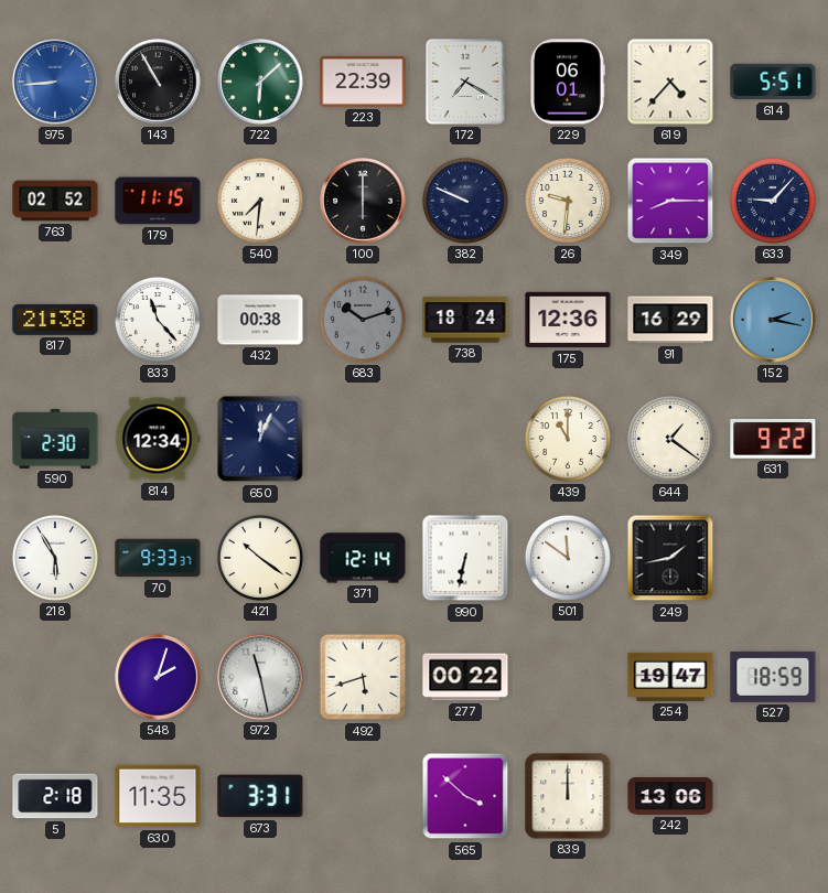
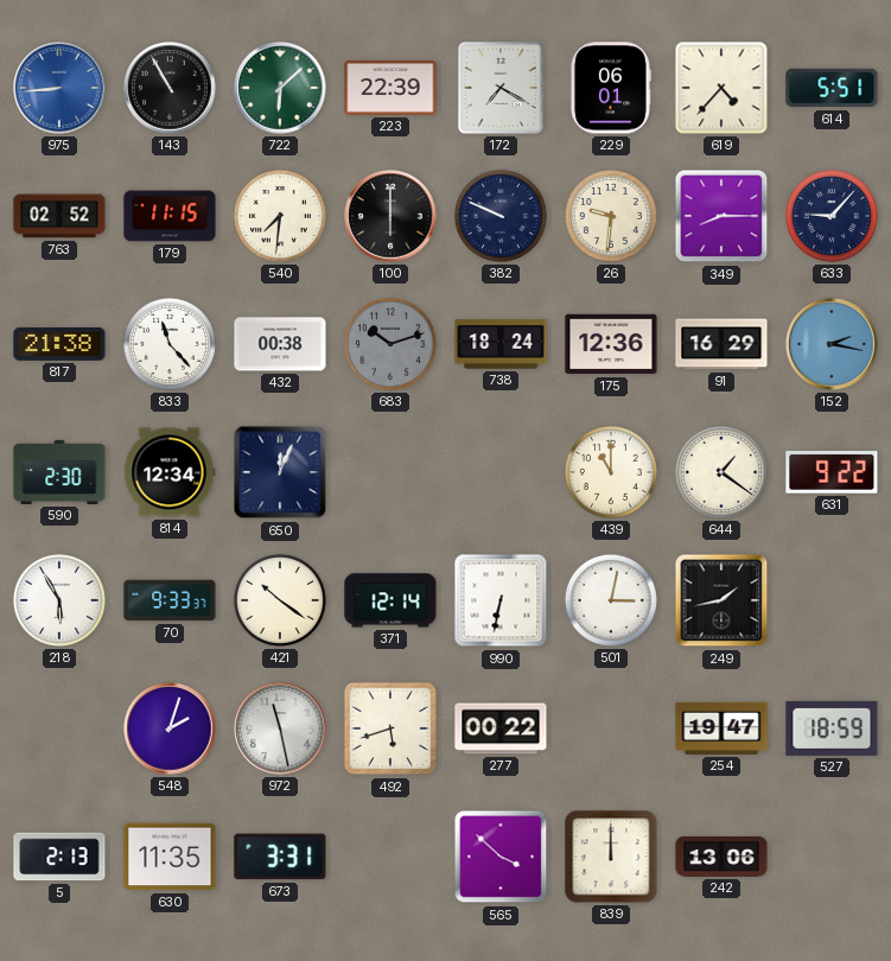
501: 11:51 -> 3:02 (611, 600)
5: 2:18 -> 2:13 (59, 857)
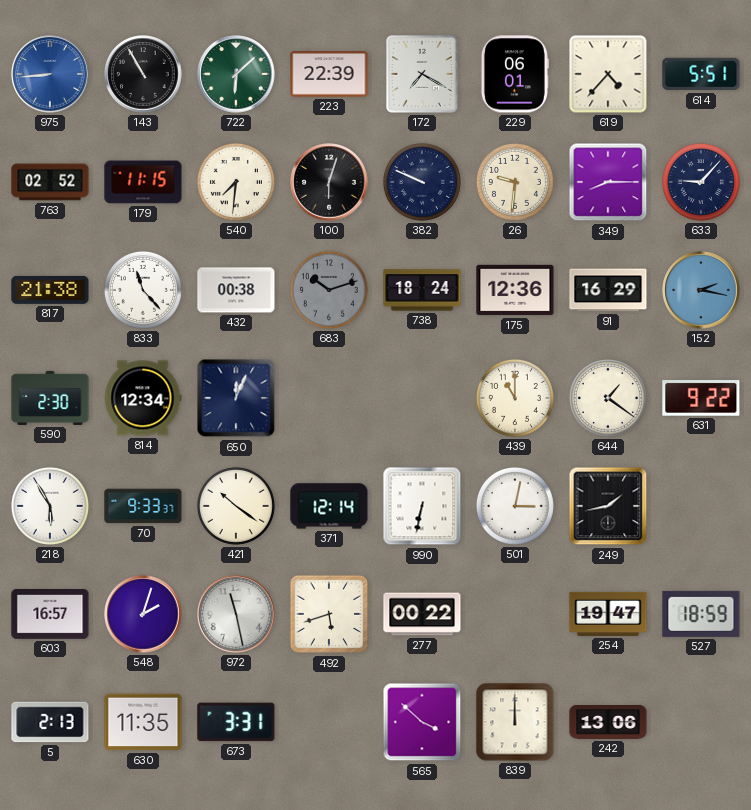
100: 6:00 -> 6:03 (329, 182)
603: none -> 16:57 (50, 615)
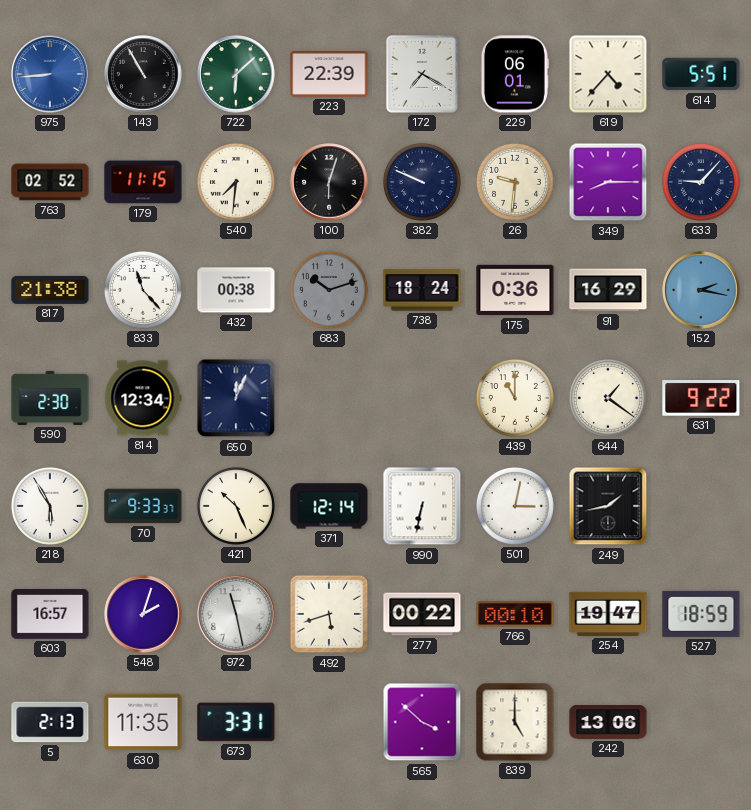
175: 12:36 -> 0:36 (515, 290)
421: 10:21 -> 10:26 (236, 506)
766: none -> 00:10 (515, 614)
839: 12:00 -> 5:00 (515, 722)
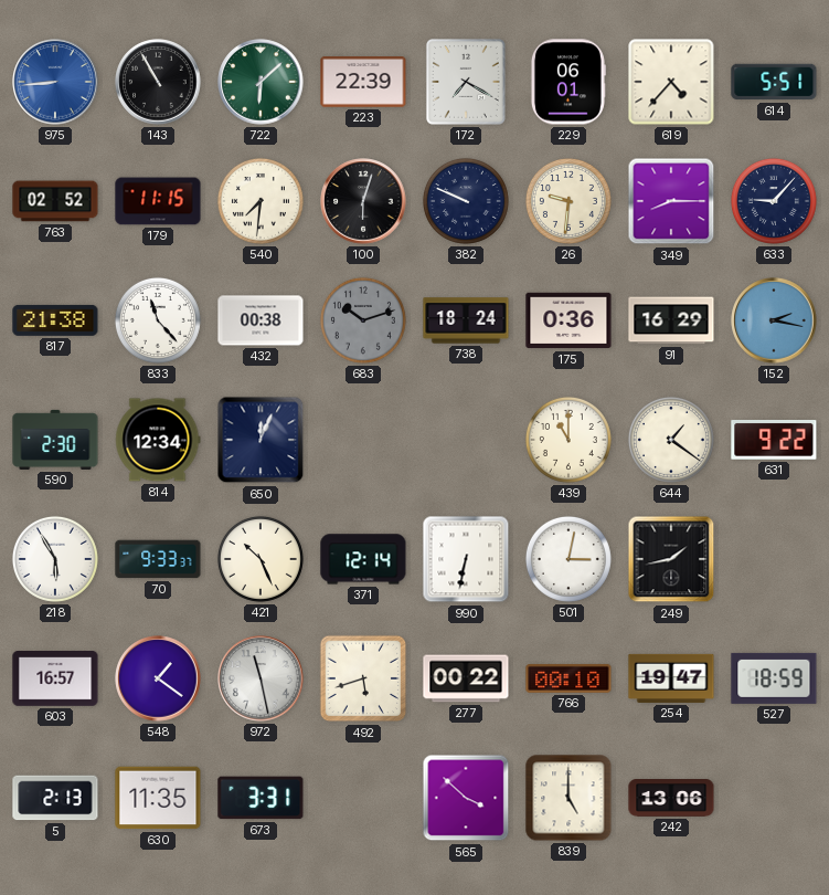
548: 2:03 -> 1:21 (158, 678)
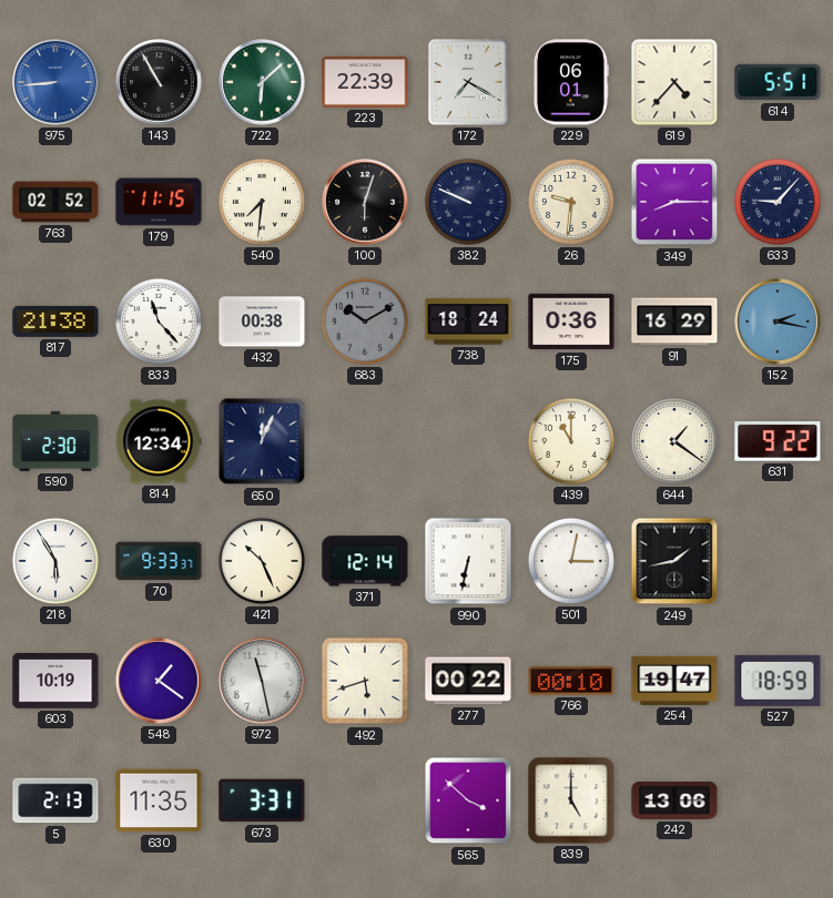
683: 10:12 -> 10:10 (365, 322)
603: 16:57 -> 10:19 (55, 682)
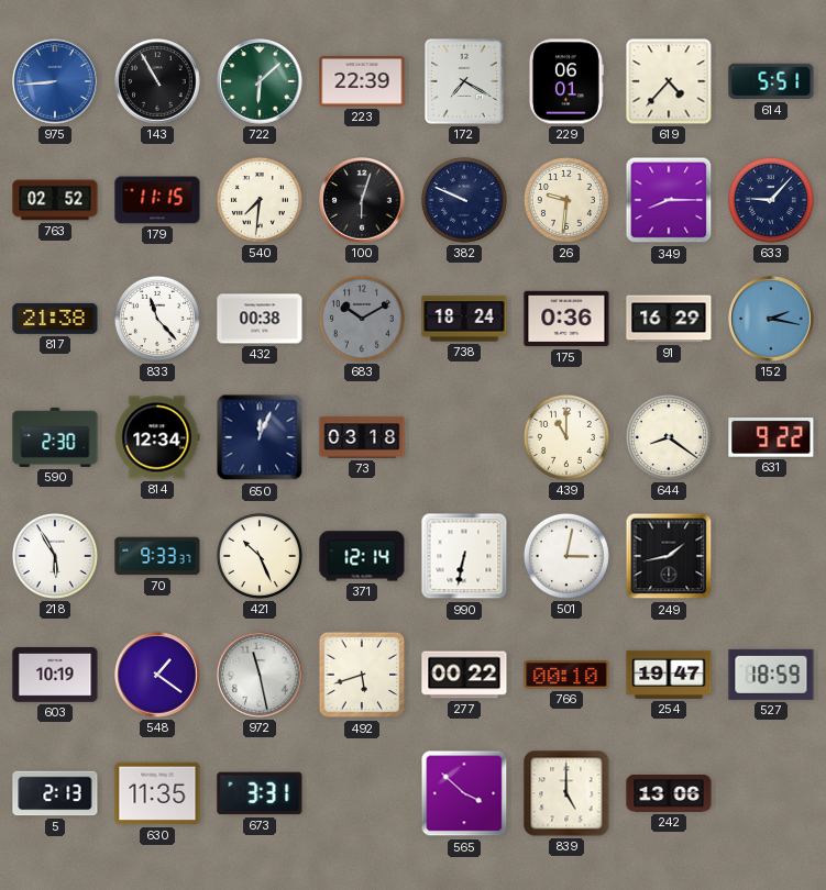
73: none -> 03:18 (362, 437)
644: 1:21 -> 8:21 (669, 437)
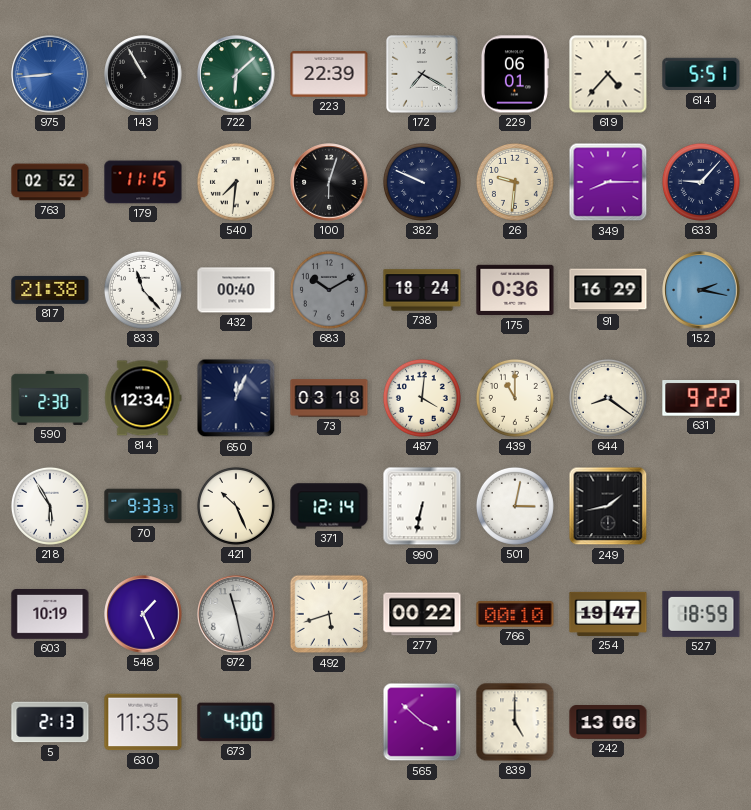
432: 00:38 -> 00:40 (236, 290)
487: none -> 4:01 (422, 398)
548: 1:21 -> 1:26 (143, 614)
673: 3:31 -> 4:00 (236, 722)
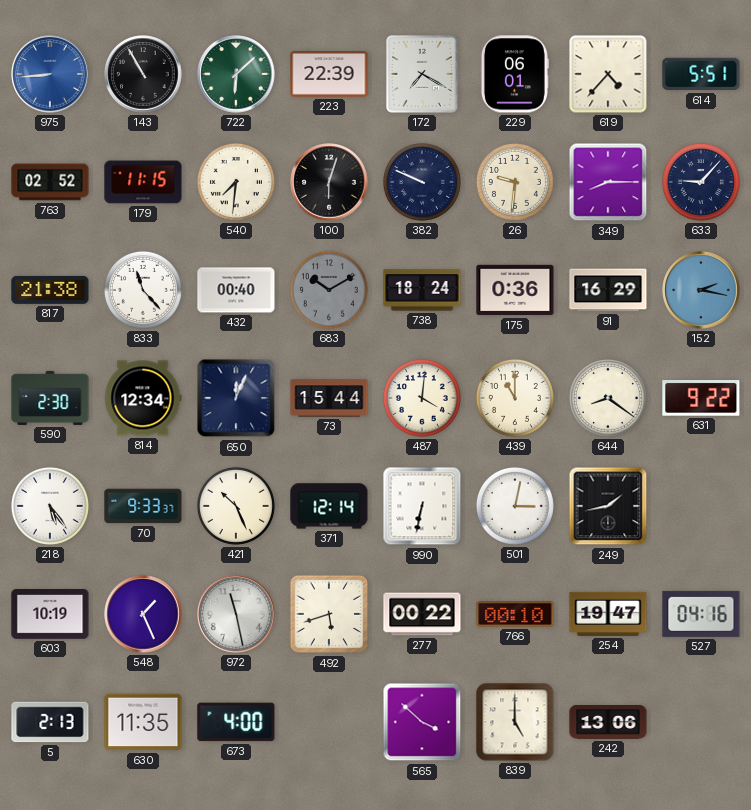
73: 03:18 -> 15:44 (329, 398)
218: 5:55 -> 5:24 (50, 506)
527: 18:59 -> 04:16 (701, 614)
